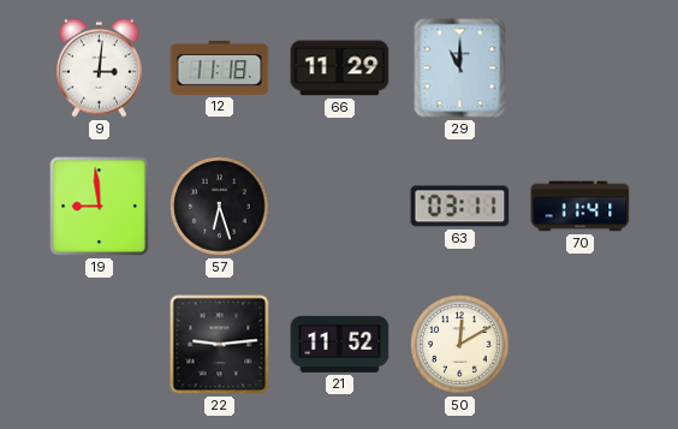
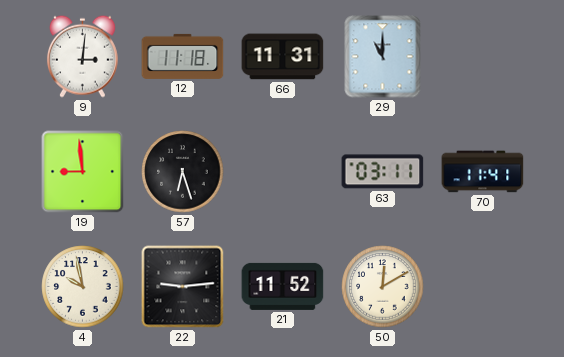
66: 11:29 -> 11:31 (283, 57)
4: none -> 9:58 (83, 287)
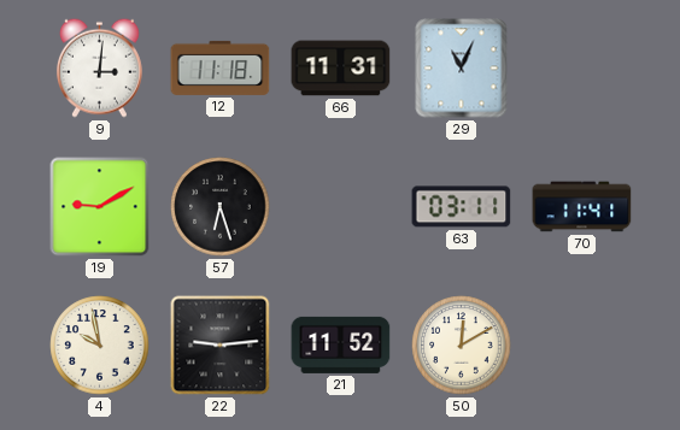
29: 11:00 -> 11:04 (462, 69)
19: 8:59 -> 9:10 (100, 207)
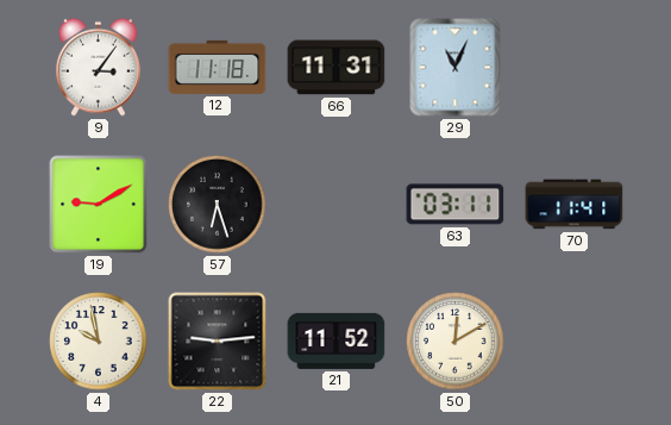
9: 3:01 -> 3:06 (98, 67)
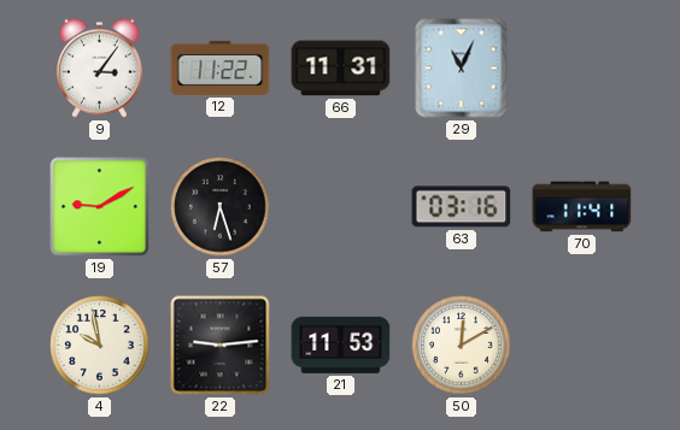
12: 11:18 -> 11:22 (221, 67)
63: 03:11 -> 03:16 (462, 207)
21: 11:52 -> 11:53 (341, 344)
